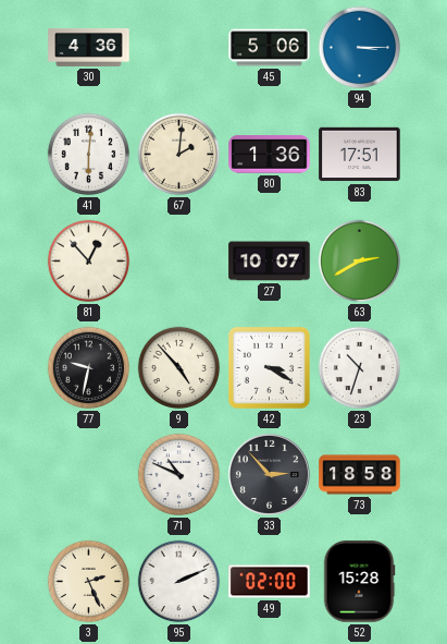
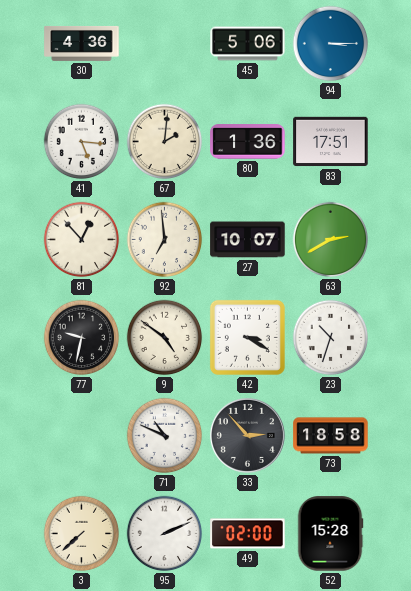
41: 6:01 -> 5:16 (82, 142)
92: none -> 6:59 (165, 240)
9: 4:53 -> 4:51 (165, 338)
3: 2:26 -> 7:38 (82, 534)
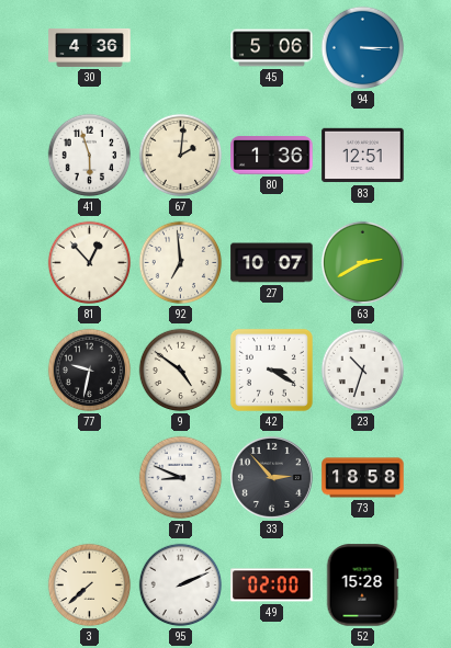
41: 5:16 -> 5:57 (90, 156)
83: 17:51 -> 12:51 (363, 156)
71: 10:49 -> 8:49 (181, 478)
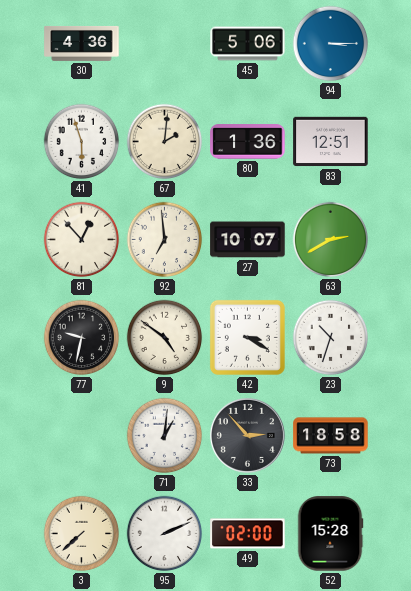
71: 8:49 -> 1:01 (165, 436)
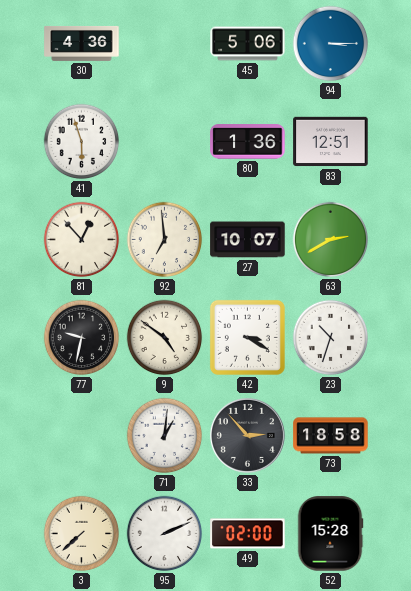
67: 2:01 -> none (165, 142)
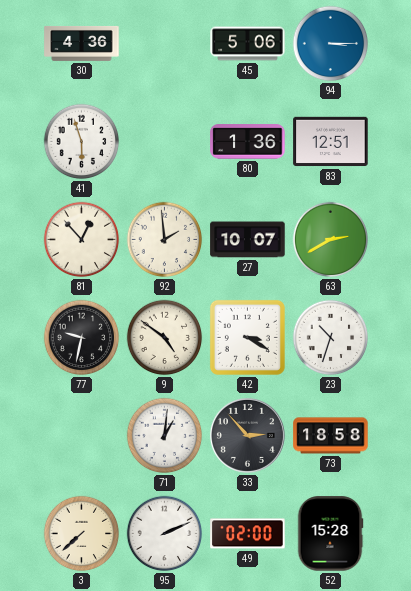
92: 6:59 -> 1:59 (165, 240)
